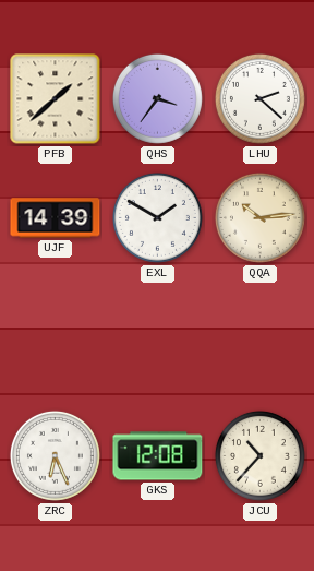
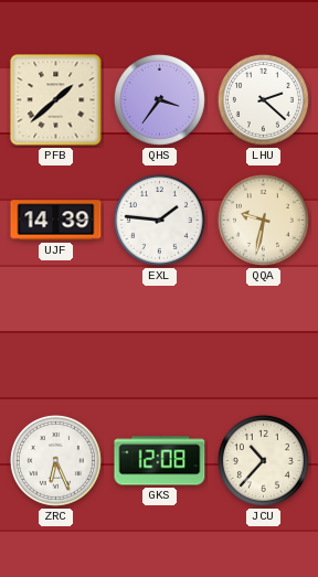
EXL: 1:50 -> 1:46 (159, 220)
QQA: 10:14 -> 9:32 (263, 220)
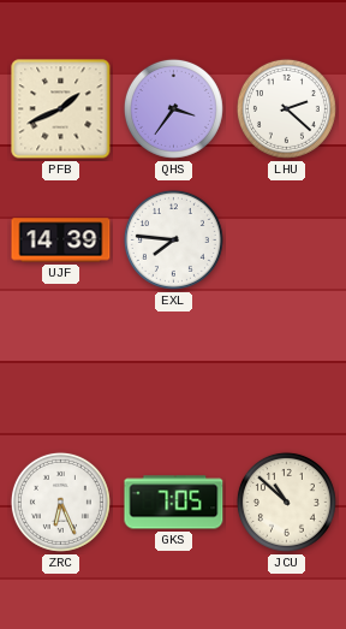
PFB: 1:38 -> 1:41 (61, 109)
EXL: 1:46 -> 7:46 (173, 239)
QQA: 9:32 -> none (263, 220)
GKS: 12:08 -> 7:05 (174, 503)
JCU: 10:37 -> 10:52 (286, 502)
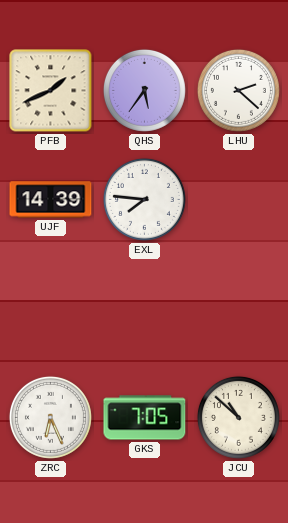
QHS: 3:36 -> 5:36 (144, 90)
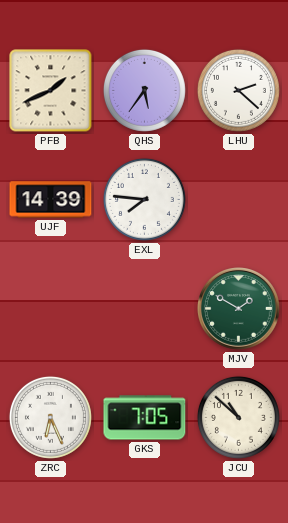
MJV: none -> 1:50 (239, 309)
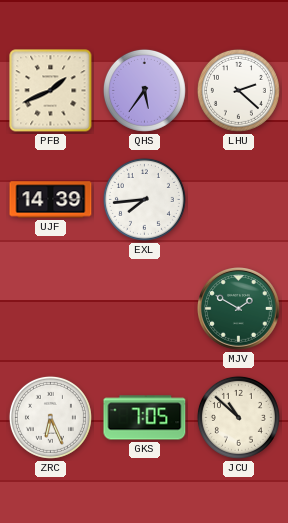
EXL: 7:46 -> 7:44 (144, 199)
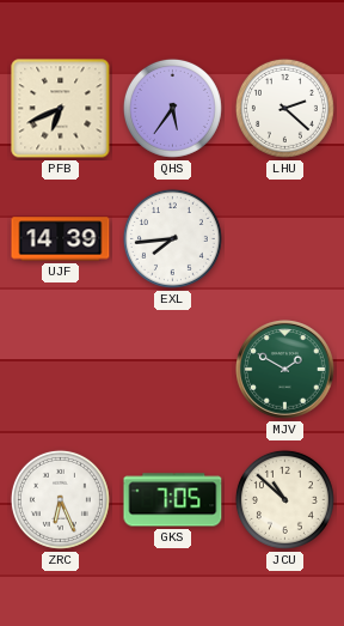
PFB: 1:41 -> 6:41 (61, 109)
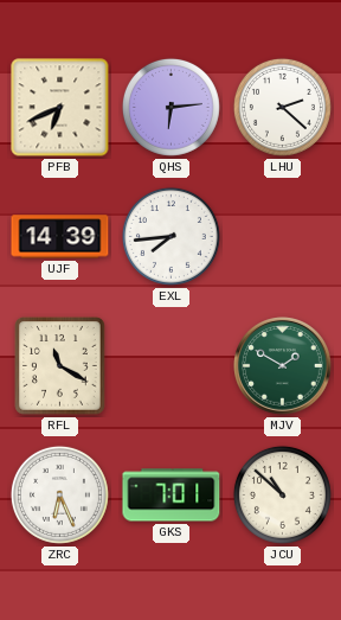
QHS: 5:36 -> 6:14 (170, 107)
RFL: none -> 11:20 (60, 366)
GKS: 7:05 -> 7:01 (172, 496)
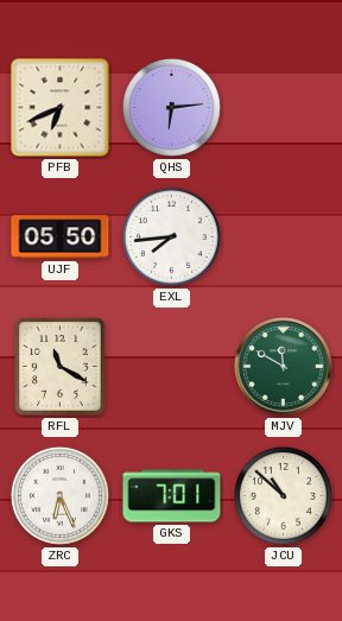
LHU: 2:22 -> none (282, 107)
UJF: 14:39 -> 05:50 (61, 237)
MJV: 1:50 -> 11:50 (284, 367)
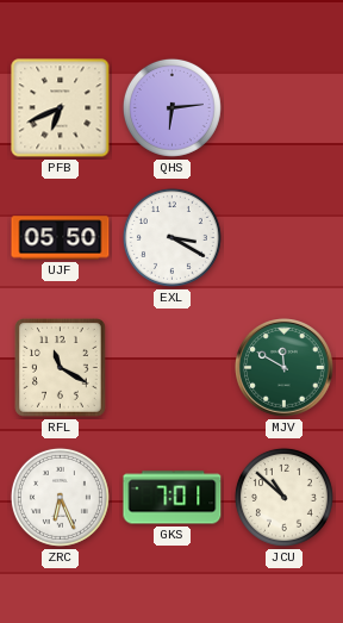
EXL: 7:44 -> 3:20 (171, 237)
